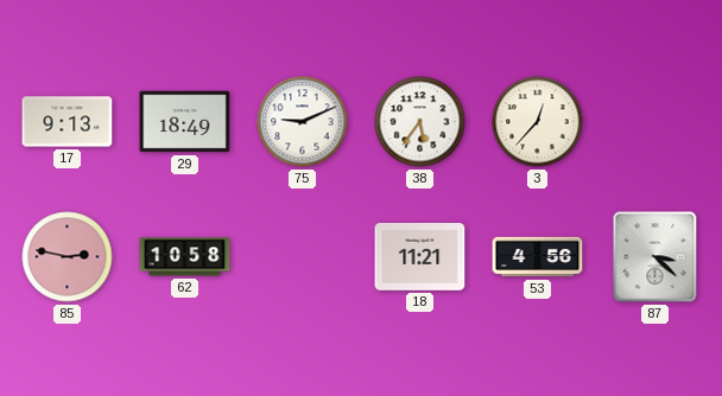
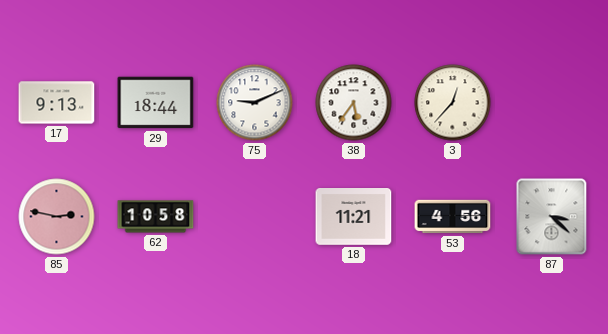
29: 18:49 -> 18:44 (156, 103)
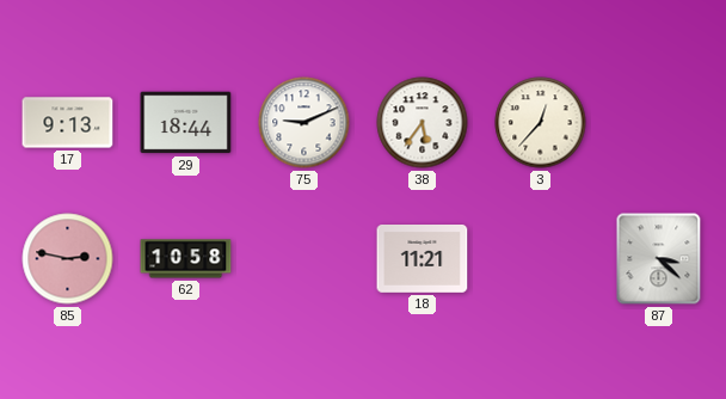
53: 4:56 -> none (453, 217)
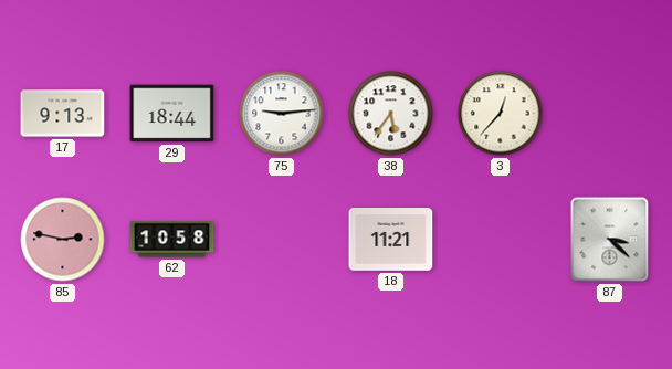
75: 9:11 -> 9:14 (282, 114)
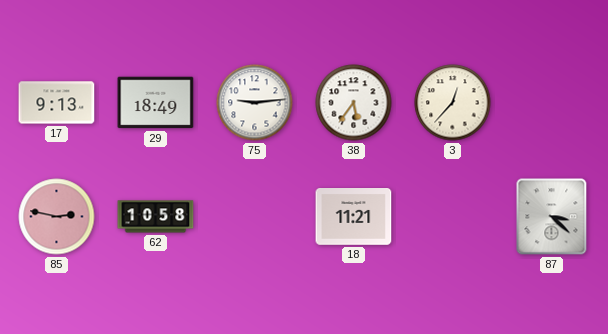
29: 18:44 -> 18:49 (156, 103)
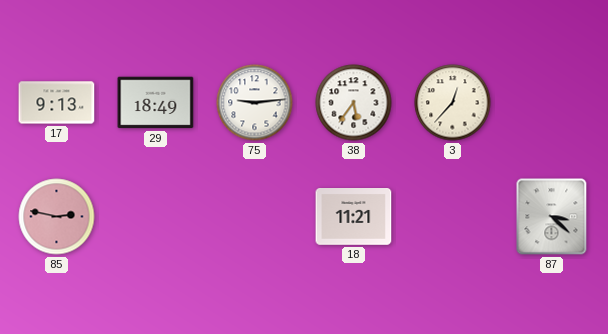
62: 10:58 -> none (156, 217)
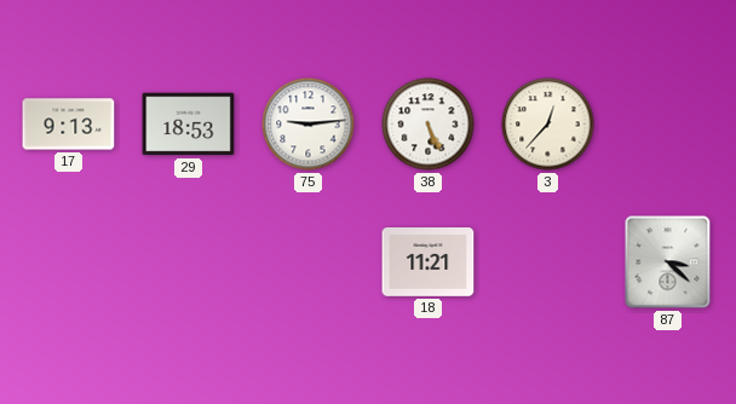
29: 18:49 -> 18:53 (189, 125)
38: 5:36 -> 5:26 (429, 125)
85: 2:47 -> none (57, 217)
